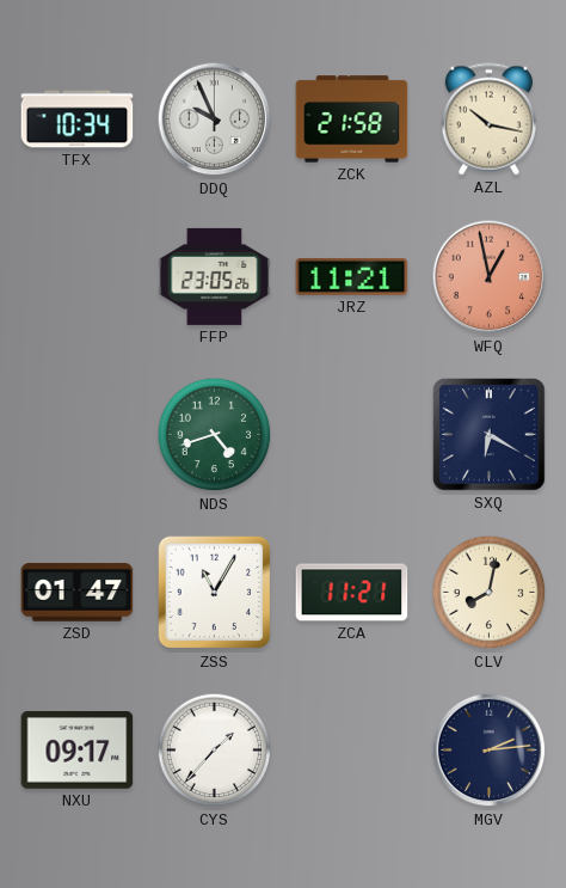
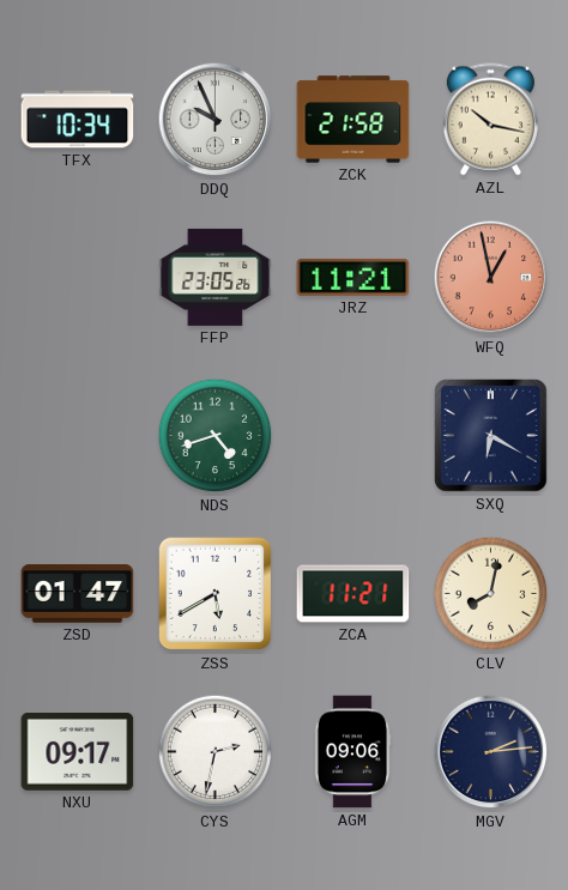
ZSS: 11:05 -> 5:40 (216, 594)
CYS: 1:37 -> 2:32 (216, 752)
AGM: none -> 09:06 (352, 752)
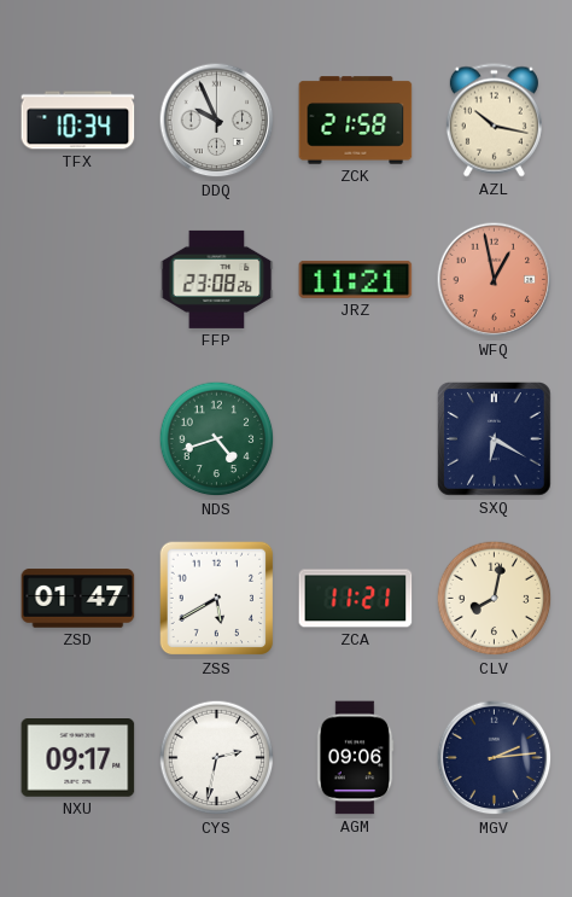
FFP: 23:05 -> 23:08 (217, 279)
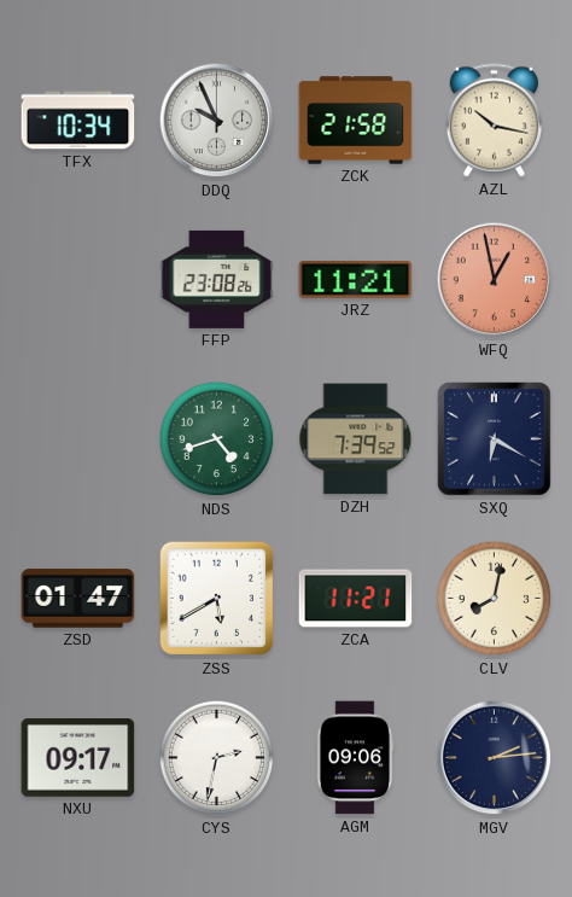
DZH: none -> 7:39 (356, 439)
